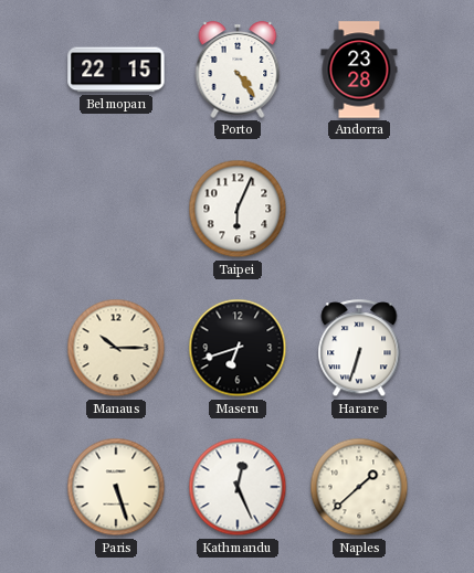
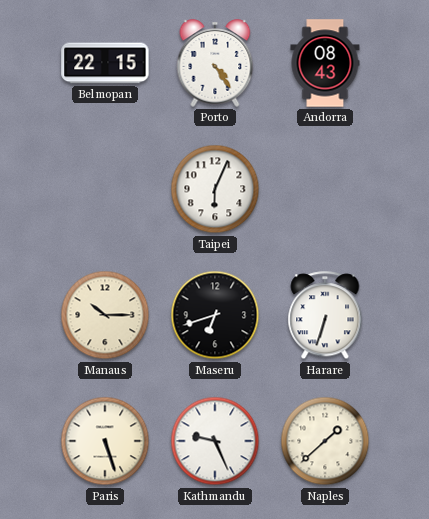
Andorra: 23:28 -> 08:43 (325, 63)
Kathmandu: 12:26 -> 9:26 (215, 441)
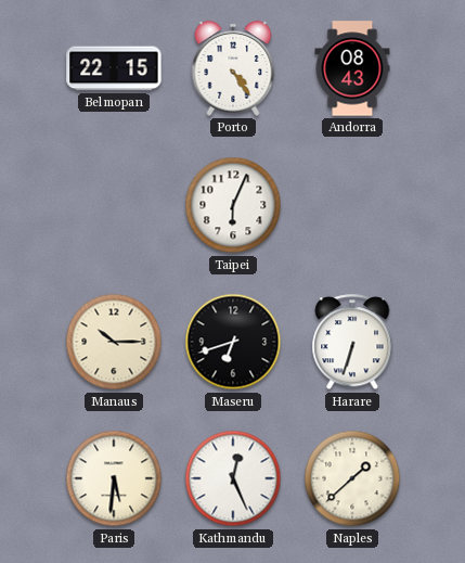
Paris: 5:27 -> 5:31 (114, 478)
Kathmandu: 9:26 -> 12:26 (233, 478)
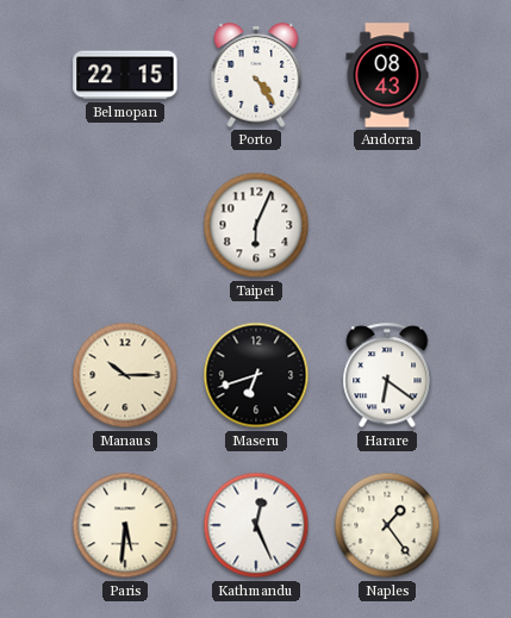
Harare: 6:33 -> 6:21 (387, 376)
Naples: 1:38 -> 1:24 (387, 525)
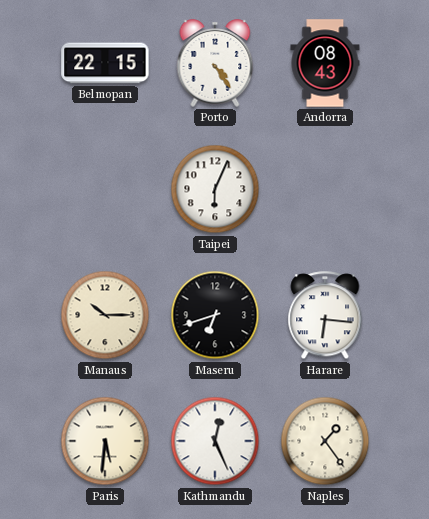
Harare: 6:21 -> 6:16 (325, 316)
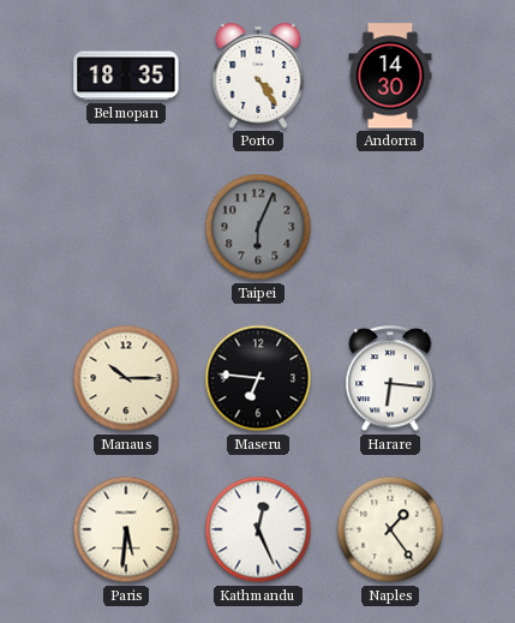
Belmopan: 22:15 -> 18:35 (126, 76)
Andorra: 08:43 -> 14:30 (390, 76)
Taipei dial: white -> grey (258, 227)
Maseru: 6:42 -> 6:46 (258, 378)
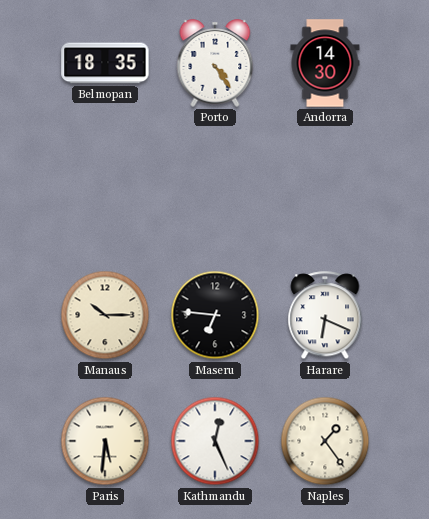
Taipei: 6:04 -> none (258, 227)
Harare: 6:16 -> 6:19 (325, 316)
